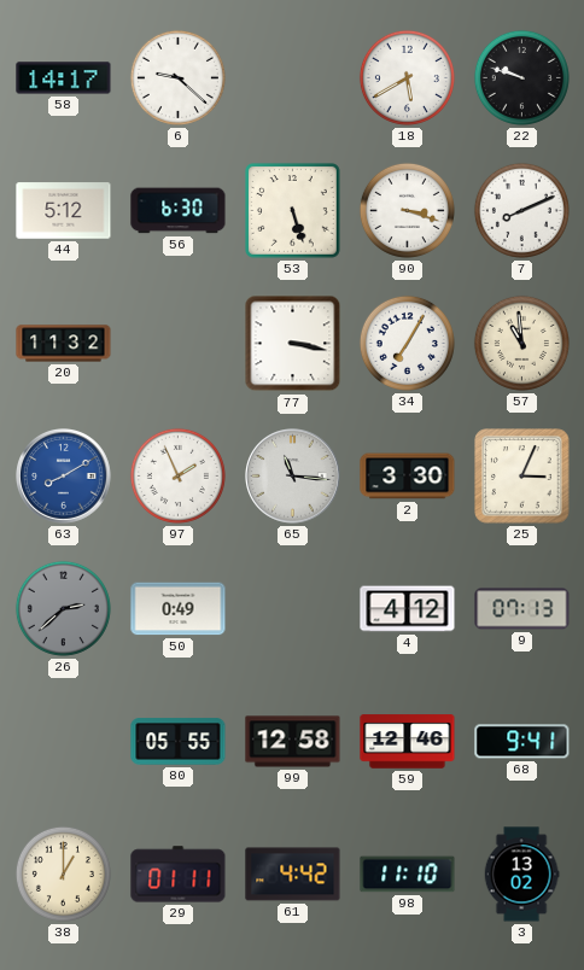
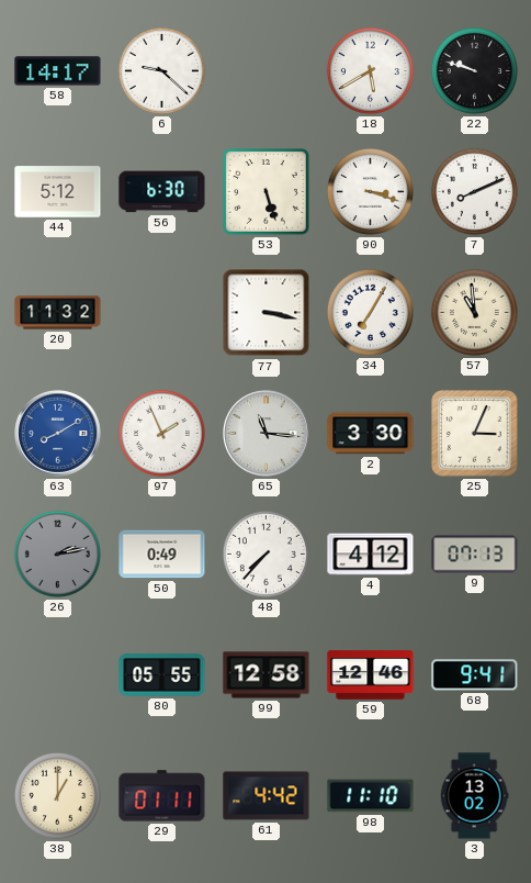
26: 2:38 -> 2:13 (57, 554)
48: none -> 7:37 (265, 554)
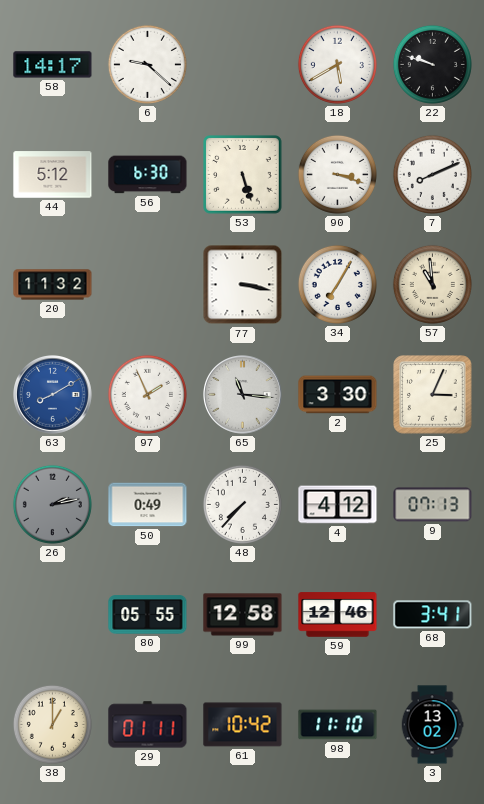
68: 9:41 -> 3:41 (433, 615)
61: 4:42 -> 10:42 (243, 725)
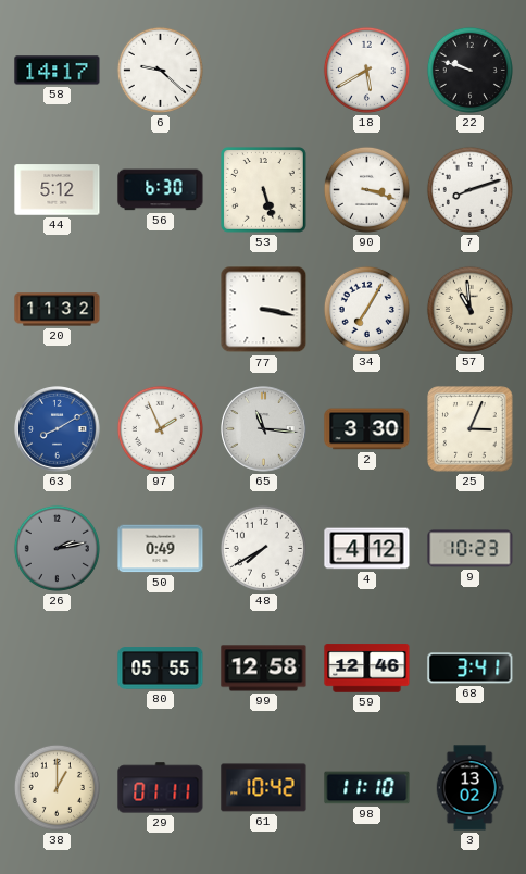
7: 8:11 -> 8:12 (469, 189)
48: 7:37 -> 7:40 (263, 548)
9: 07:13 -> 10:23 (471, 549)
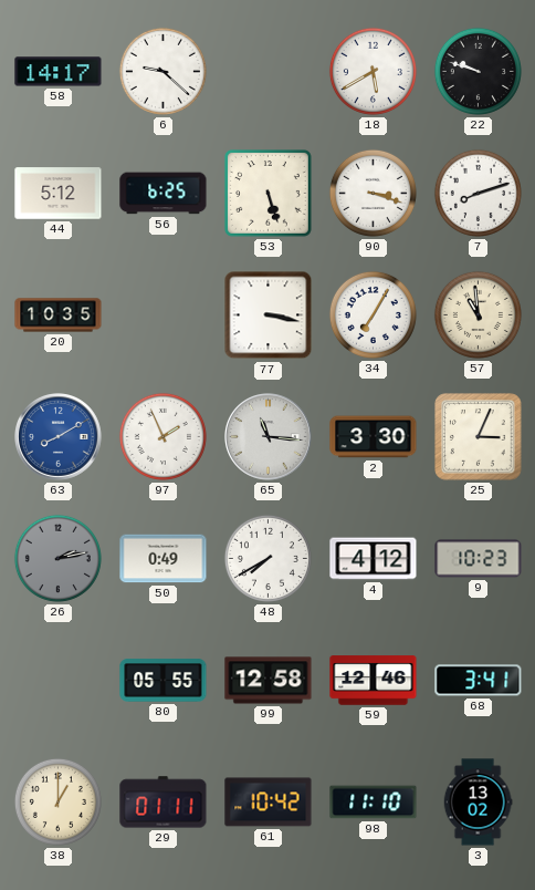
56: 6:30 -> 6:25 (164, 194)
20: 11:32 -> 10:35 (59, 315)
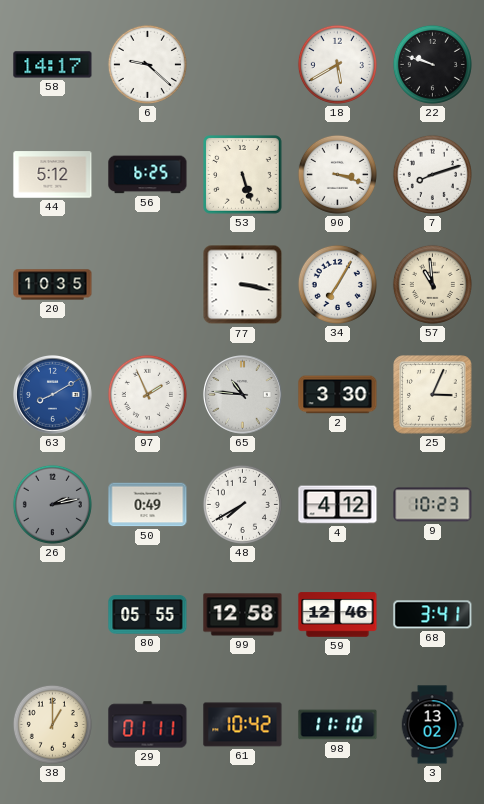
65: 11:16 -> 10:46 (243, 395)
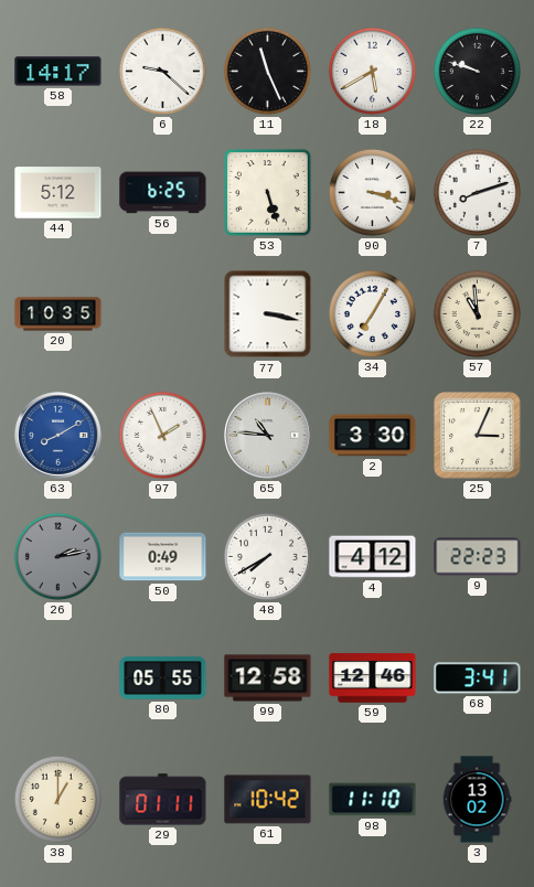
11: none -> 11:26 (267, 71)
9: 10:23 -> 22:23 (478, 557)
